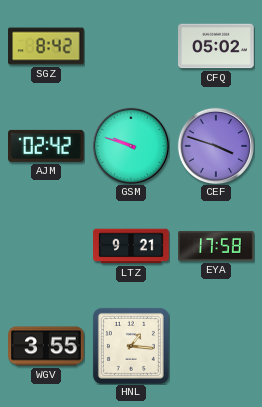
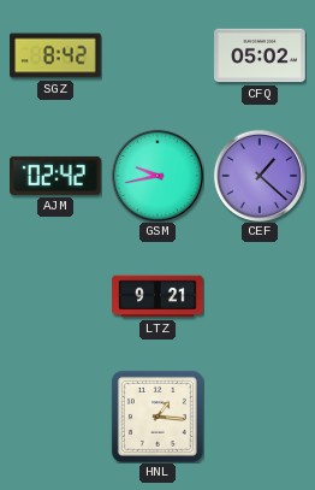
GSM: 9:48 -> 9:43 (156, 175)
CEF: 3:48 -> 1:22 (258, 175)
EYA: 17:58 -> none (216, 246)
WGV: 3:55 -> none (46, 346)
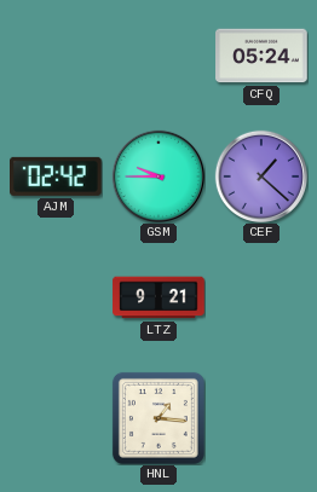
SGZ: 8:42 -> none (55, 55)
CFQ: 05:02 -> 05:24 (261, 56)
GSM: 9:43 -> 9:45 (157, 175)
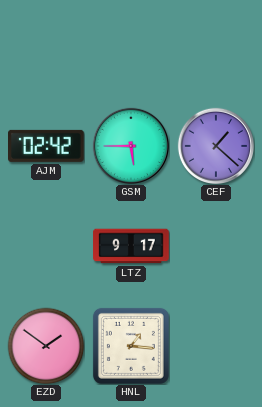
CFQ: 05:24 -> none (261, 56)
GSM: 9:45 -> 5:45 (130, 145)
LTZ: 9:21 -> 9:17 (131, 246)
EZD: none -> 1:51 (46, 346)
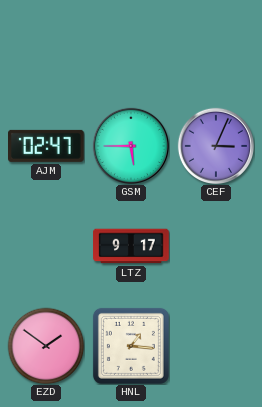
AJM: 02:42 -> 02:47 (47, 146)
CEF: 1:22 -> 3:04 (215, 145)
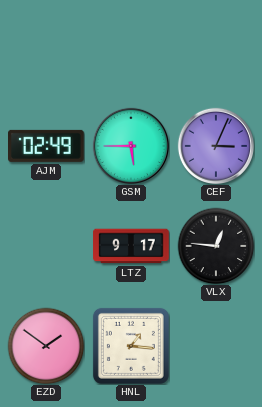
AJM: 02:47 -> 02:49 (47, 146)
VLX: none -> 12:46 (216, 246)
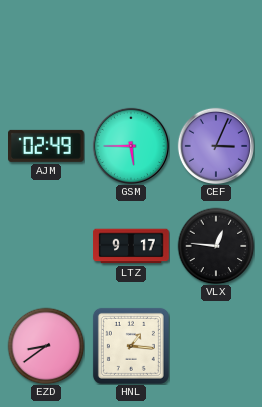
EZD: 1:51 -> 8:39 (46, 346)
